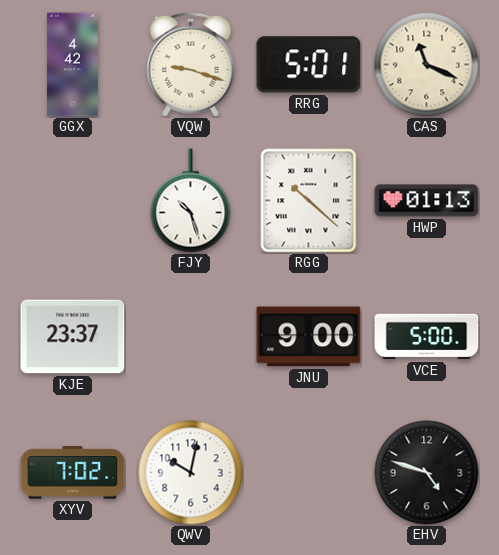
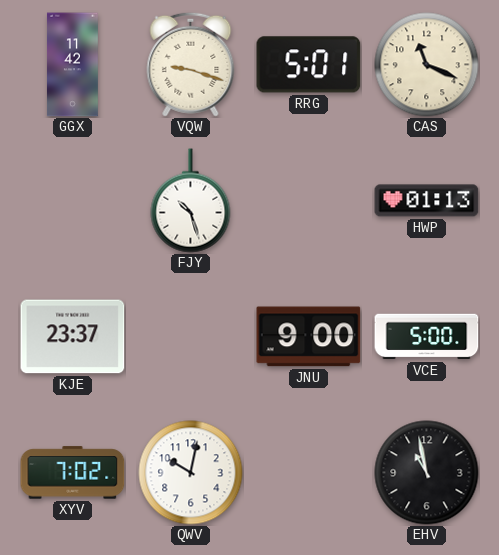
GGX: 4:42 -> 11:42 (72, 65)
RGG: 10:22 -> none (309, 201)
EHV: 4:48 -> 10:58 (427, 473)
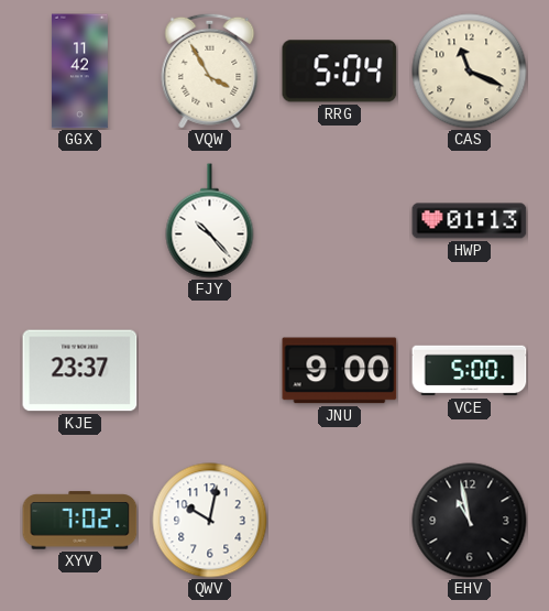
VQW: 9:18 -> 3:55 (210, 70)
RRG: 5:01 -> 5:04 (340, 72)
FJY: 10:27 -> 10:23 (210, 221)
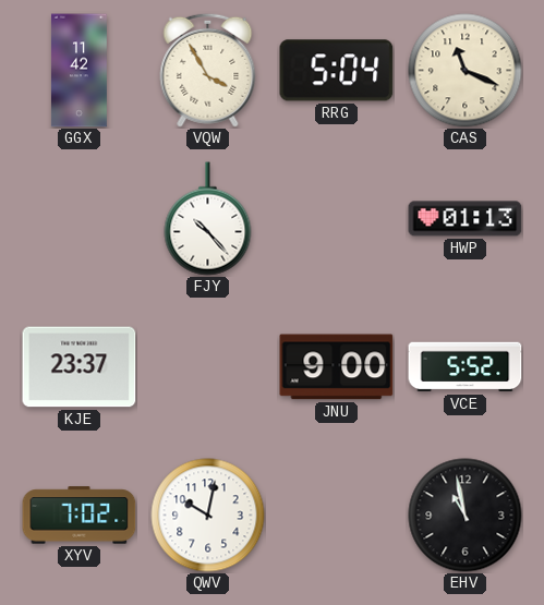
VCE: 5:00 -> 5:52 (466, 367)
